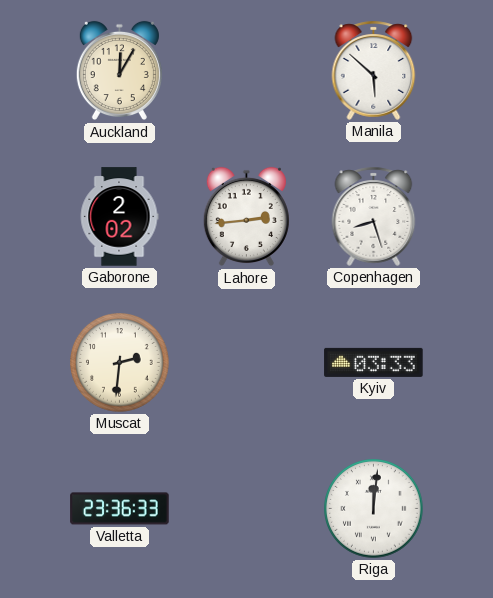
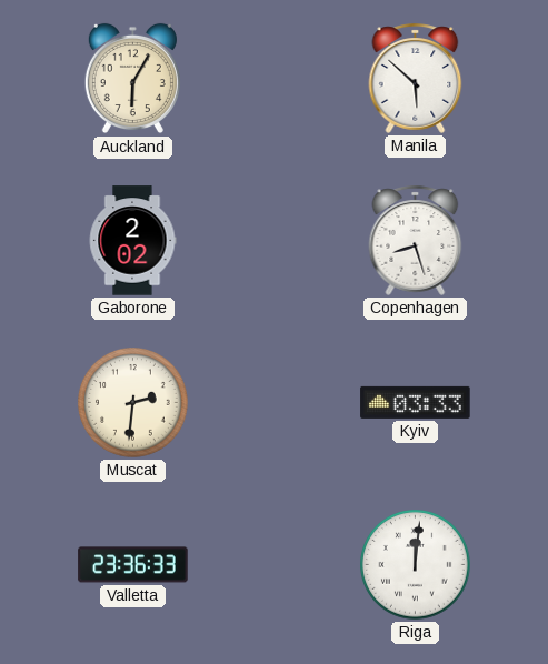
Auckland: 12:05 -> 6:05 (132, 79)
Lahore: 2:44 -> none (246, 217)
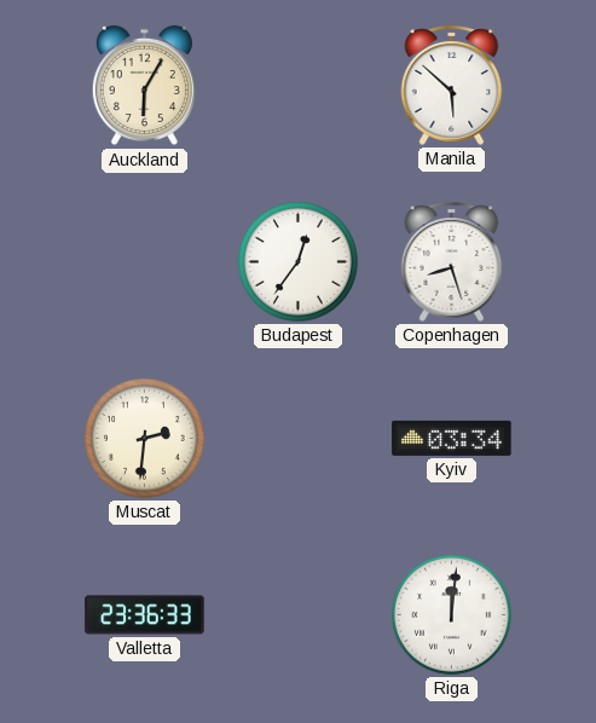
Gaborone: 2:02 -> none (132, 241)
Budapest: none -> 12:36 (299, 262)
Kyiv: 03:33 -> 03:34 (452, 438)
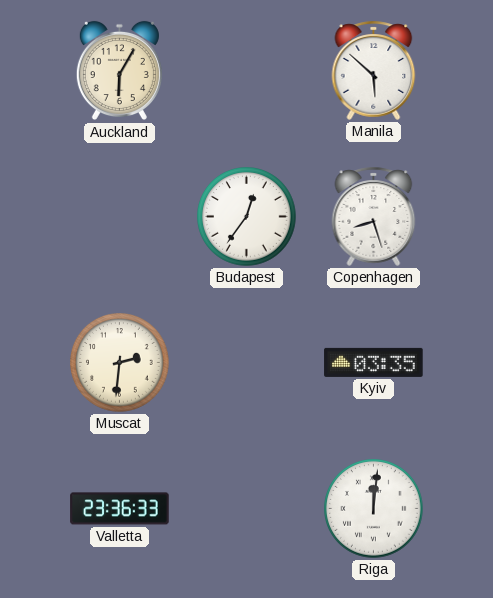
Kyiv: 03:34 -> 03:35 (374, 362)
